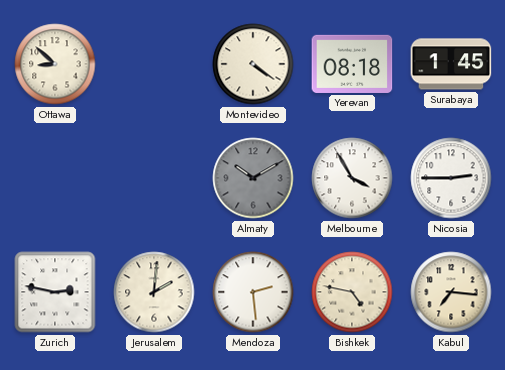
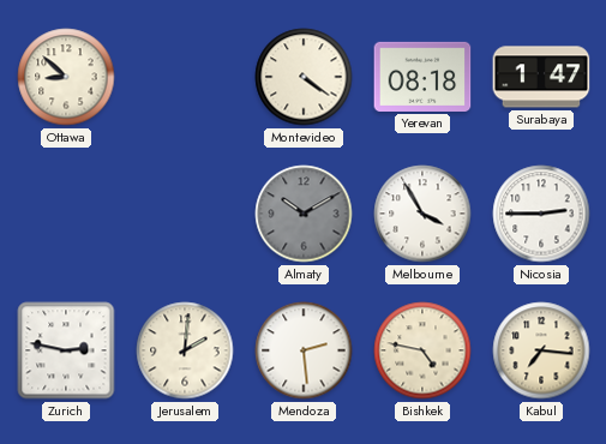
Surabaya: 1:45 -> 1:47 (541, 77)
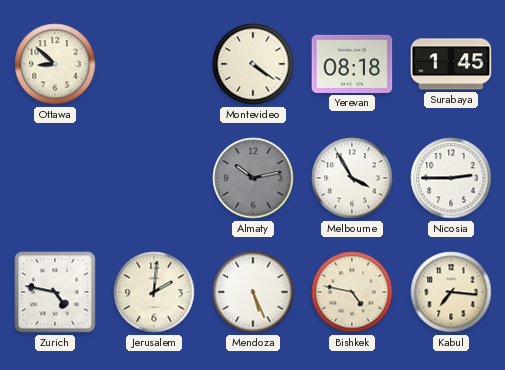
Surabaya: 1:47 -> 1:45 (451, 64)
Almaty: 10:10 -> 10:13 (253, 178)
Zurich: 2:47 -> 4:47 (55, 292)
Mendoza: 2:29 -> 5:26 (253, 292)
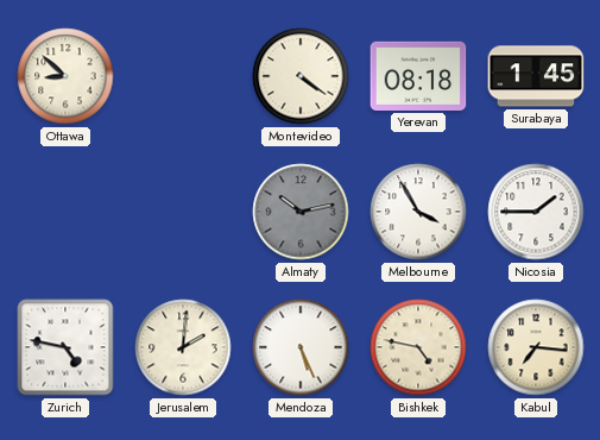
Nicosia: 2:45 -> 1:45 (536, 212)
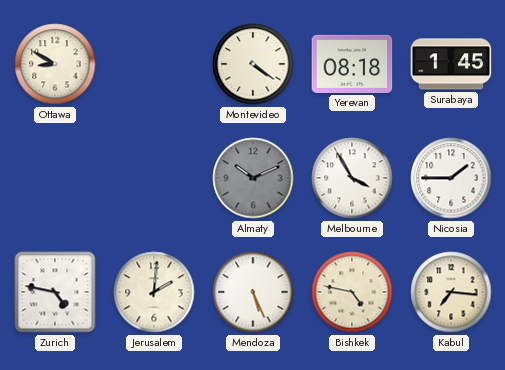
Ottawa: 8:52 -> 8:50 (55, 64)
Almaty: 10:13 -> 10:11 (253, 178)
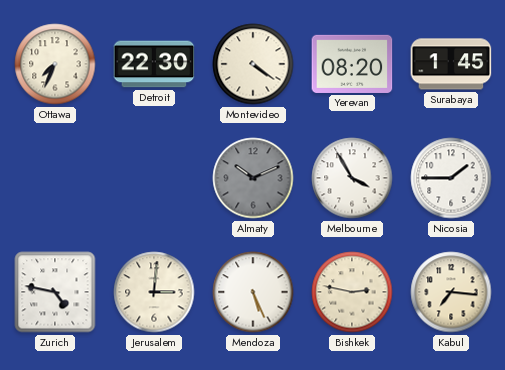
Ottawa: 8:50 -> 7:34 (55, 64)
Detroit: none -> 22:30 (154, 64)
Yerevan: 08:18 -> 08:20 (352, 64)
Jerusalem: 2:01 -> 3:01 (154, 292)
Bishkek: 4:47 -> 2:47 (352, 292)
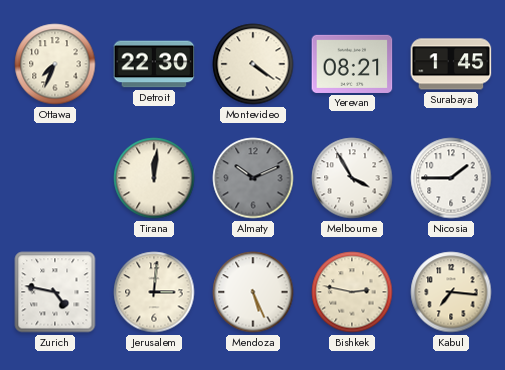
Yerevan: 08:20 -> 08:21 (352, 64)
Tirana: none -> 12:01 (154, 178)
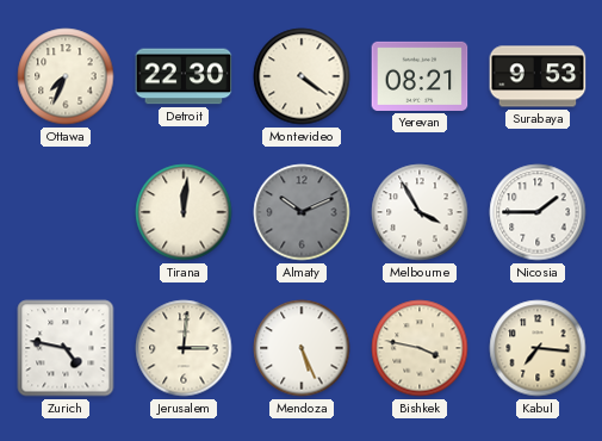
Surabaya: 1:45 -> 9:53 (538, 76)
Bishkek: 2:47 -> 3:47 (420, 348)
